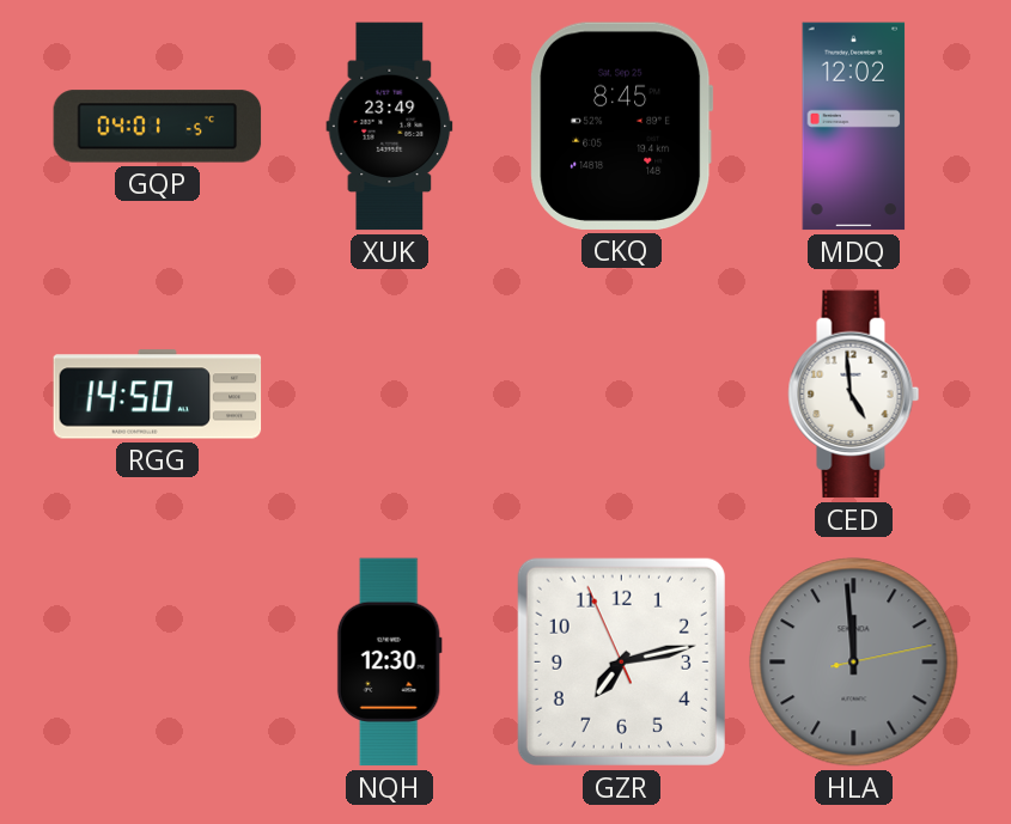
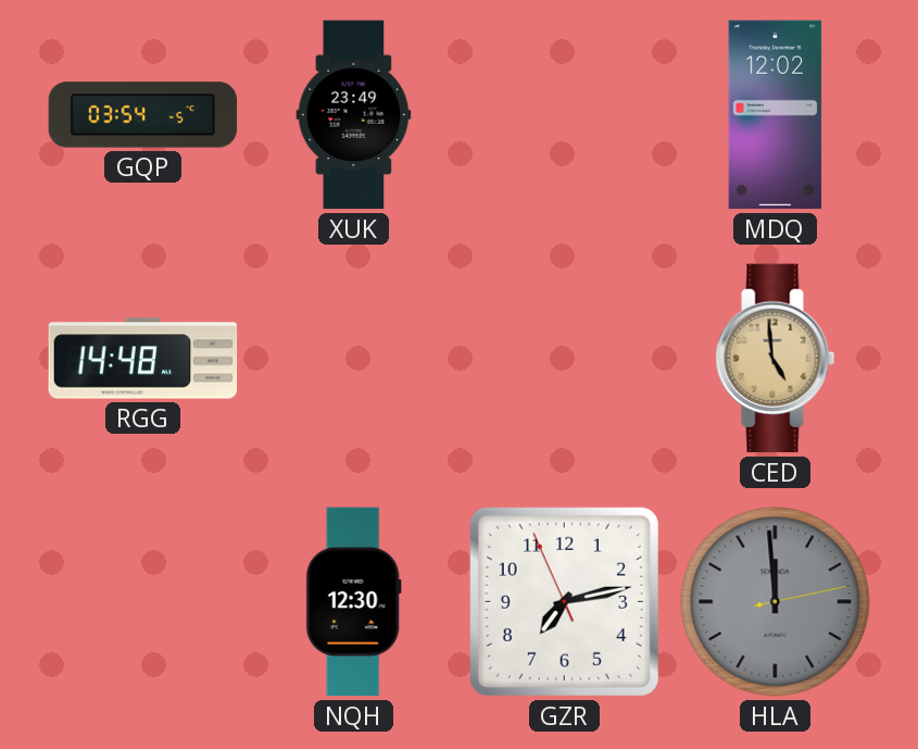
GQP: 04:01 -> 03:54 (143, 115)
CKQ: 8:45 -> none (622, 126)
RGG: 14:50 -> 14:48 (143, 359)
CED dial: white -> champagne (776, 359)
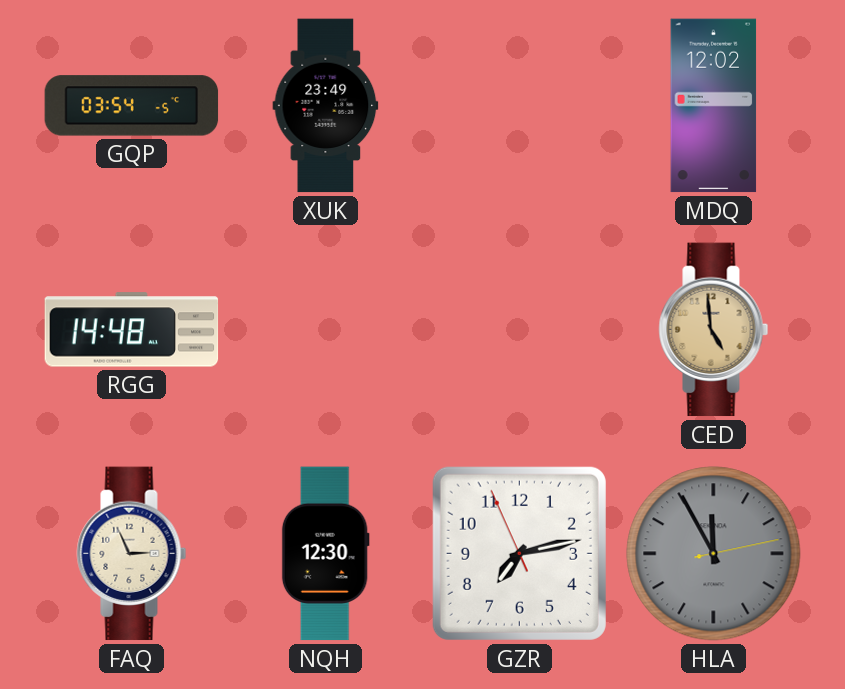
FAQ: none -> 2:56 (132, 554)
HLA: 11:59 -> 11:55 (714, 554)
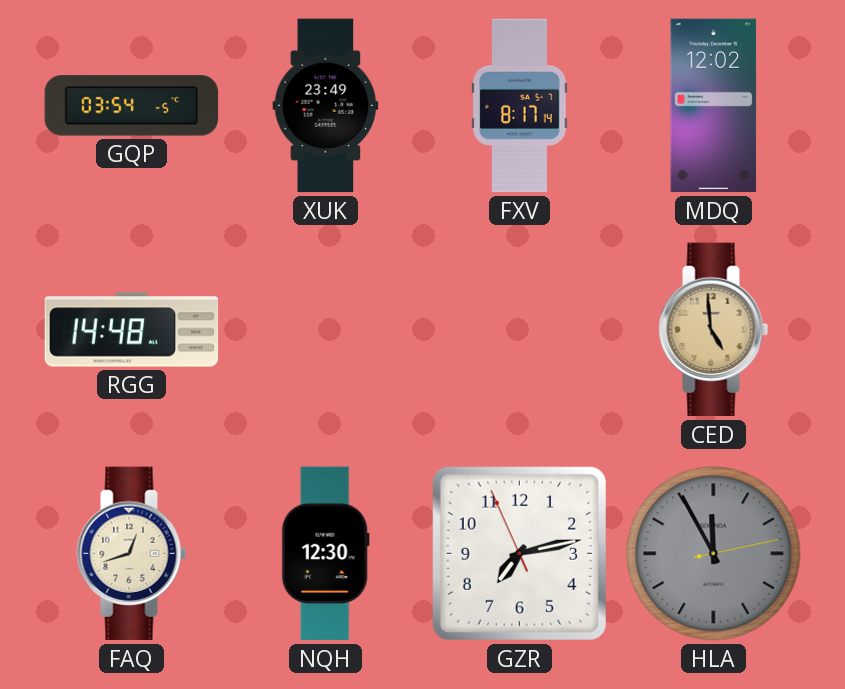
FXV: none -> 8:17 (520, 106)
FAQ: 2:56 -> 12:42 (132, 554)
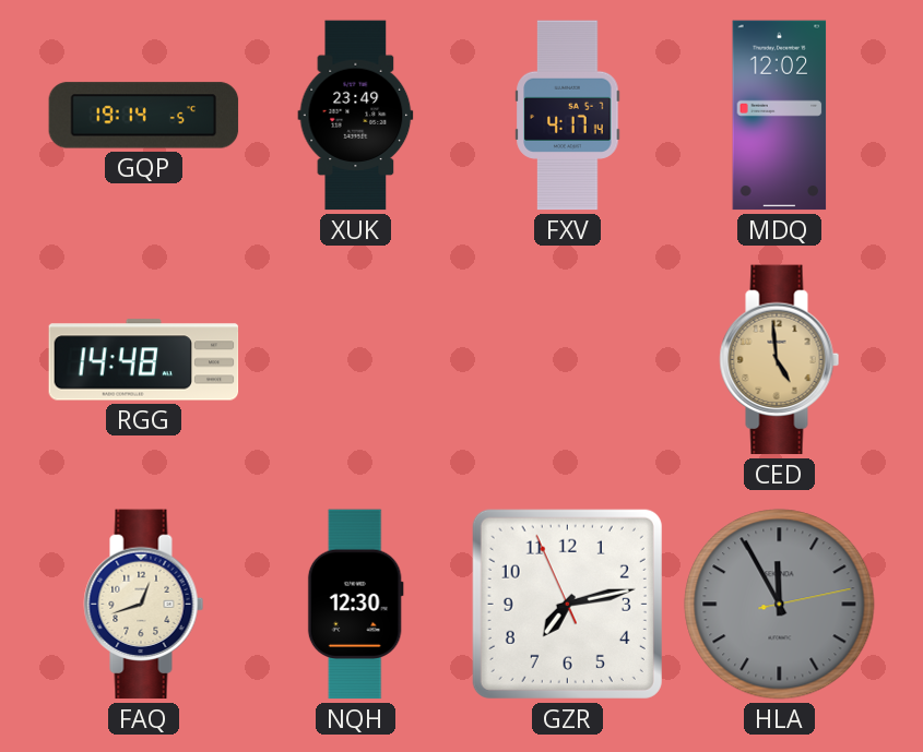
GQP: 03:54 -> 19:14 (144, 116)
FXV: 8:17 -> 4:17 (568, 116)
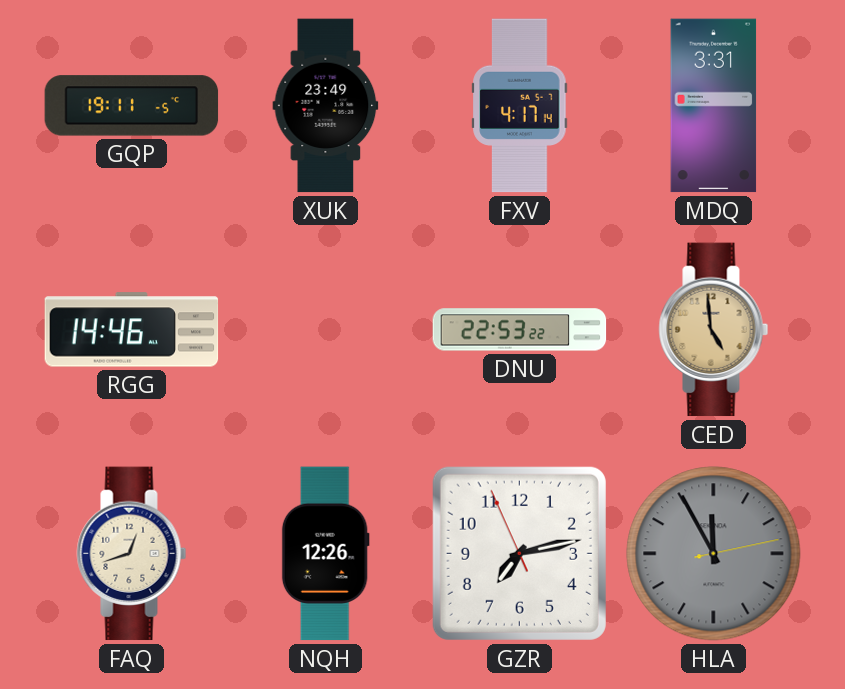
GQP: 19:14 -> 19:11 (132, 106)
MDQ: 12:02 -> 3:31 (714, 106)
RGG: 14:48 -> 14:46 (132, 330)
DNU: none -> 22:53 (520, 330)
NQH: 12:30 -> 12:26 (325, 554)
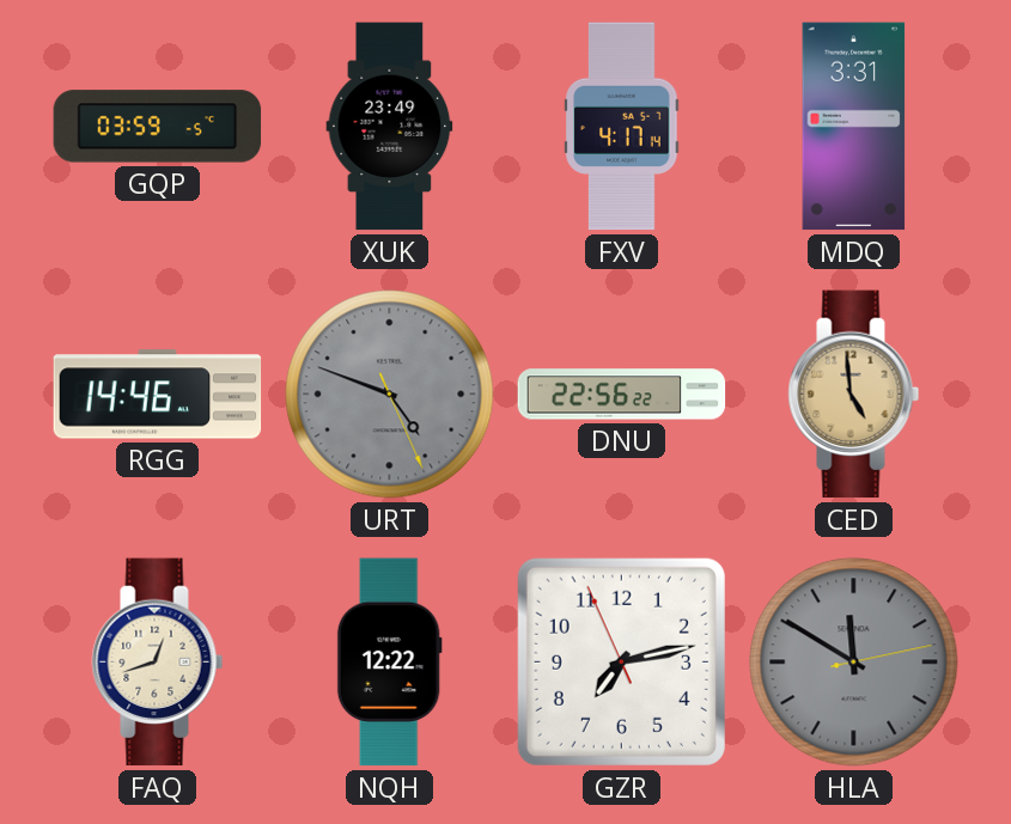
GQP: 19:11 -> 03:59 (158, 127)
URT: none -> 4:48 (390, 395)
DNU: 22:53 -> 22:56 (622, 395)
NQH: 12:26 -> 12:22 (389, 663)
HLA: 11:55 -> 11:50 (854, 663)
